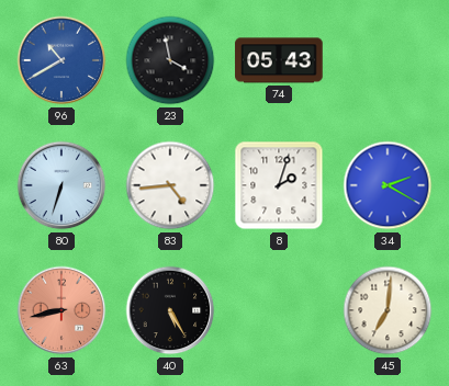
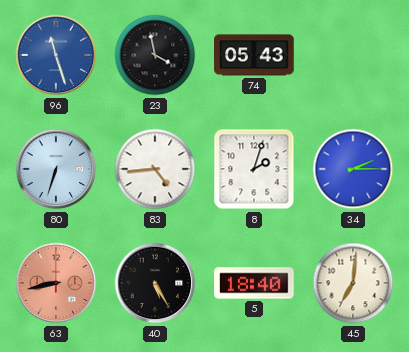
96: 10:40 -> 11:27 (56, 55)
34: 2:20 -> 2:15 (353, 169)
5: none -> 18:40 (254, 283)
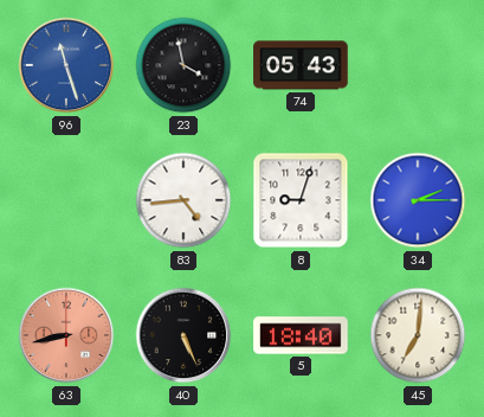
80: 6:33 -> none (56, 169)
8: 2:03 -> 9:03 (301, 200)
40: 5:25 -> 5:26 (183, 335)
